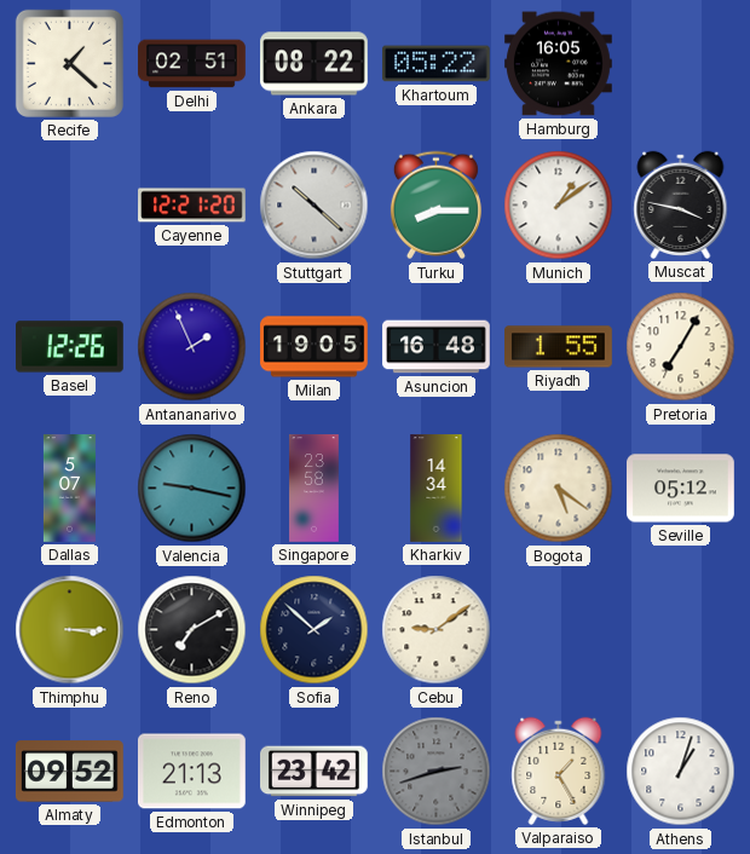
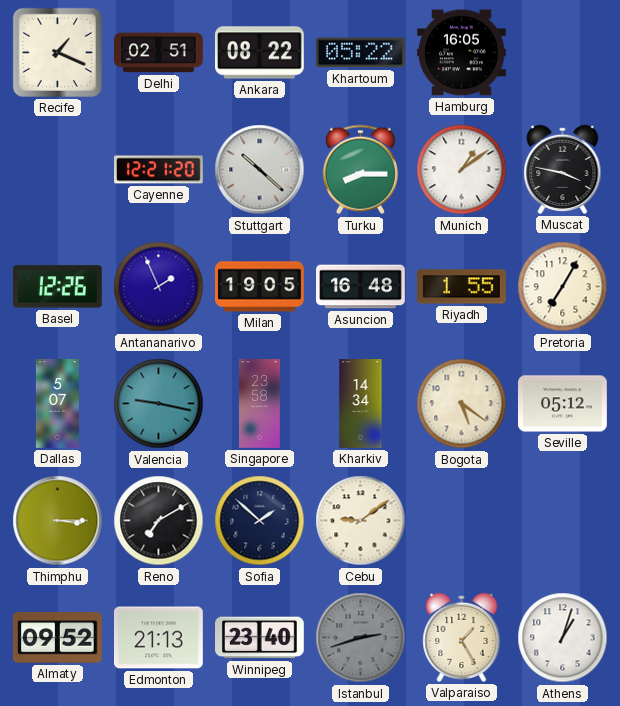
Recife: 1:22 -> 1:19 (57, 52)
Winnipeg: 23:42 -> 23:40 (260, 638)
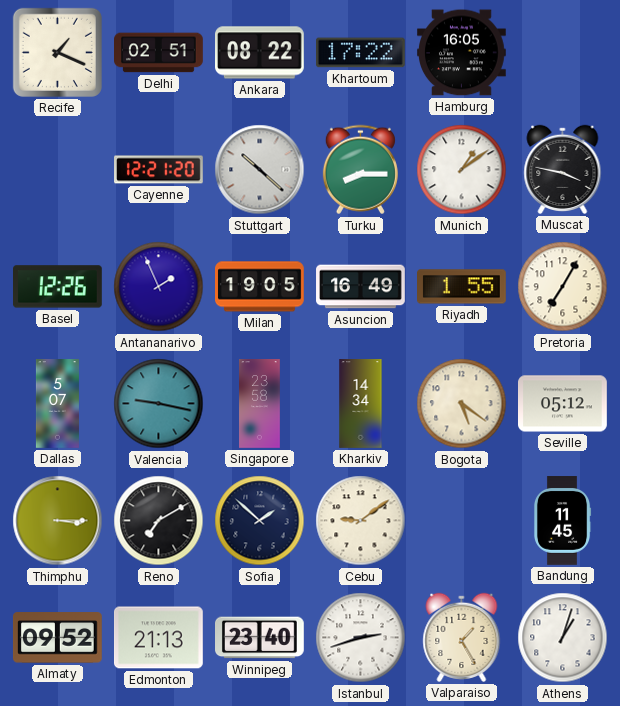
Khartoum: 05:22 -> 17:22 (361, 53)
Asuncion: 16:48 -> 16:49 (361, 287)
Bandung: none -> 11:45 (562, 521)
Istanbul dial: grey -> white (361, 638)
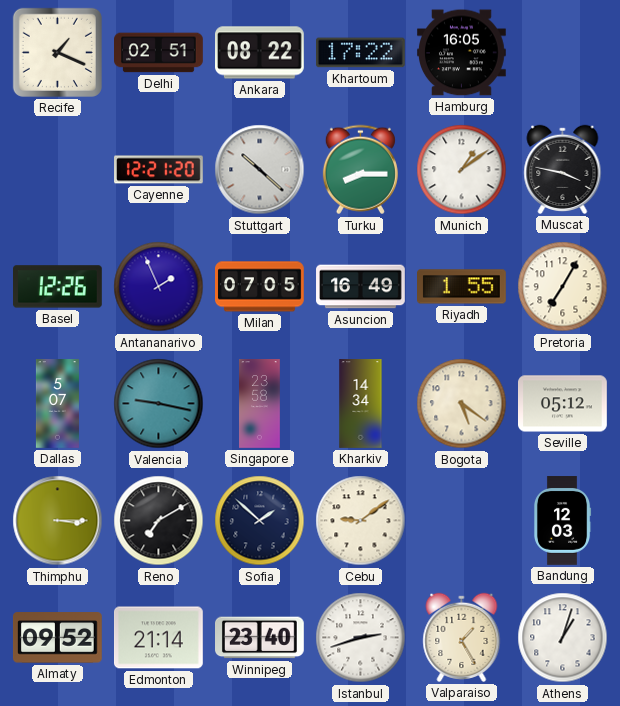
Milan: 19:05 -> 07:05 (260, 287)
Bandung: 11:45 -> 12:03 (562, 521)
Edmonton: 21:13 -> 21:14 (159, 638)
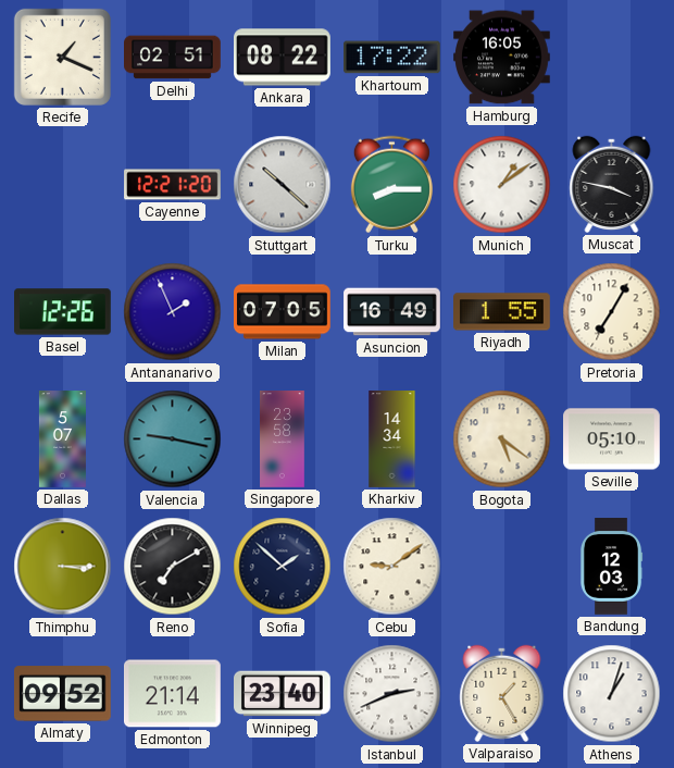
Seville: 05:12 -> 05:10 (612, 439)
Istanbul: 2:42 -> 2:41 (392, 694)
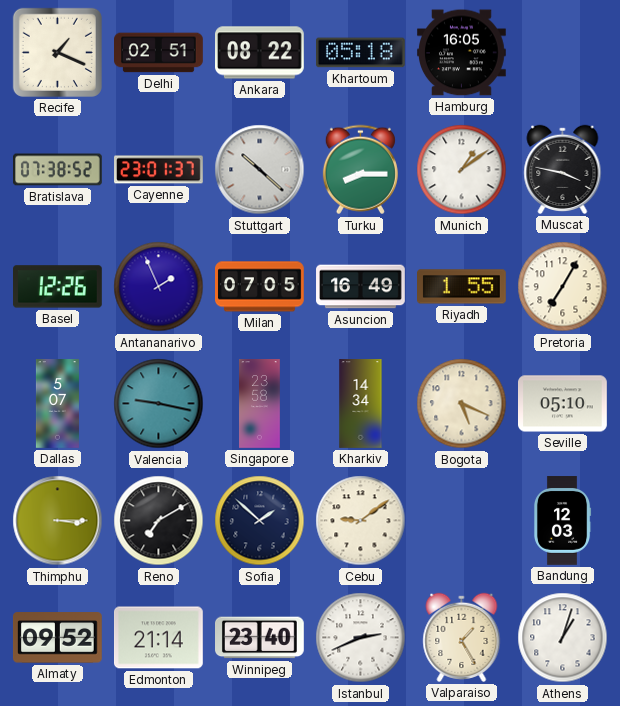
Khartoum: 17:22 -> 05:18 (361, 53)
Bratislava: none -> 07:38 (58, 170)
Cayenne: 12:21 -> 23:01 (159, 170)
Bogota: 5:21 -> 5:19 (462, 404)
